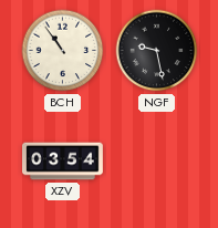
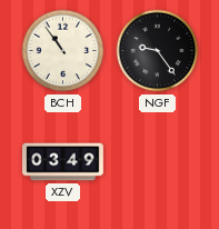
NGF: 9:28 -> 9:24 (158, 51)
XZV: 03:54 -> 03:49 (63, 162)
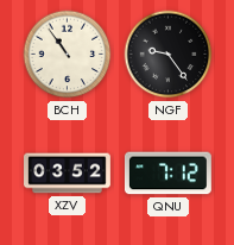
XZV: 03:49 -> 03:52 (68, 174)
QNU: none -> 7:12 (167, 174)
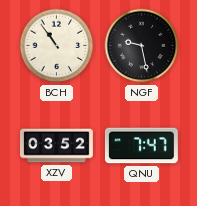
NGF: 9:24 -> 9:28 (142, 46)
QNU: 7:12 -> 7:47 (141, 146)
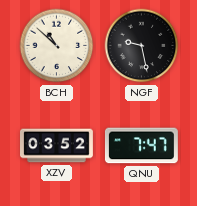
BCH: 10:54 -> 10:52 (57, 46)
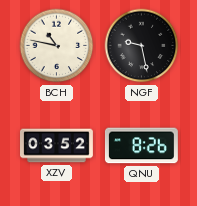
BCH: 10:52 -> 10:47 (57, 46)
QNU: 7:47 -> 8:26 (141, 146)
